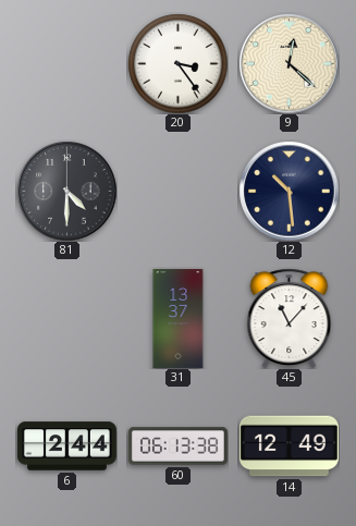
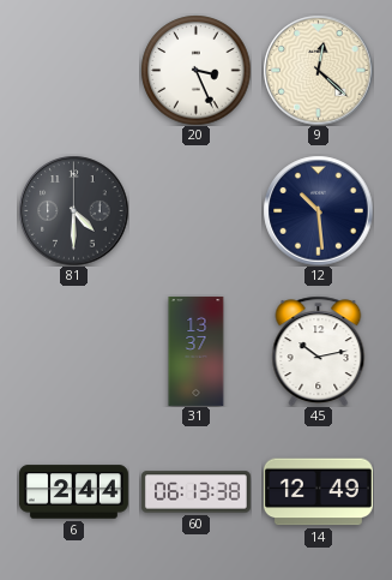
20: 3:24 -> 3:26 (195, 70)
45: 11:07 -> 10:13 (319, 351)
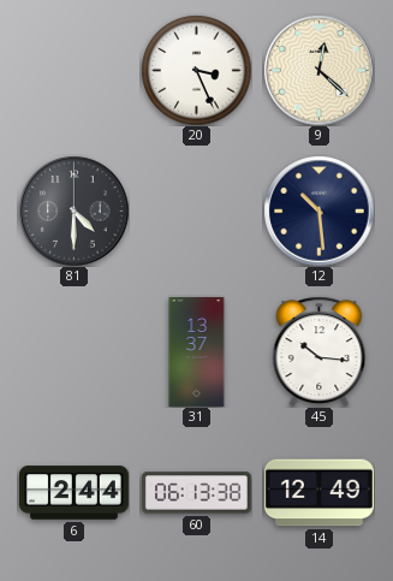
45: 10:13 -> 10:16 (320, 351)
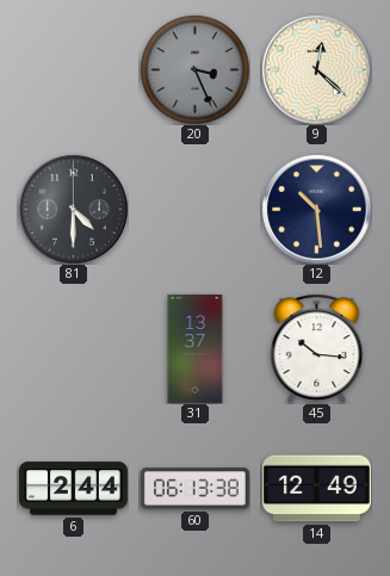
20 dial: white -> grey (194, 69)
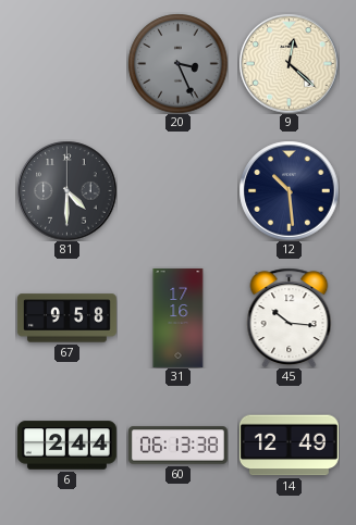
67: none -> 9:58 (66, 318)
31: 13:37 -> 17:16 (179, 317)
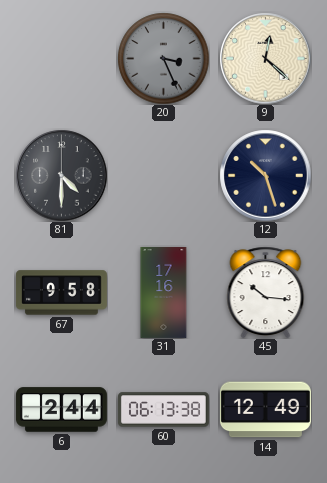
12: 10:29 -> 10:27 (265, 175)
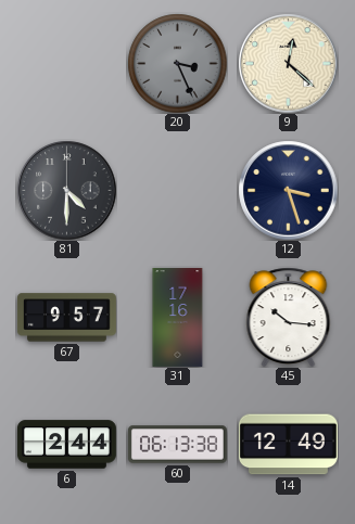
12: 10:27 -> 3:27 (288, 190)
67: 9:58 -> 9:57 (66, 318)
